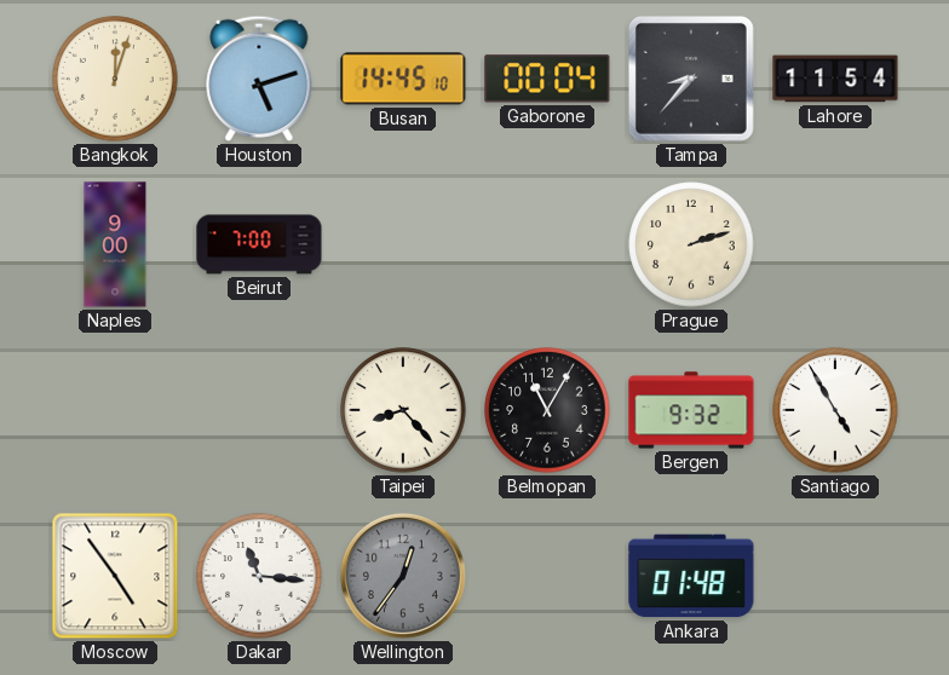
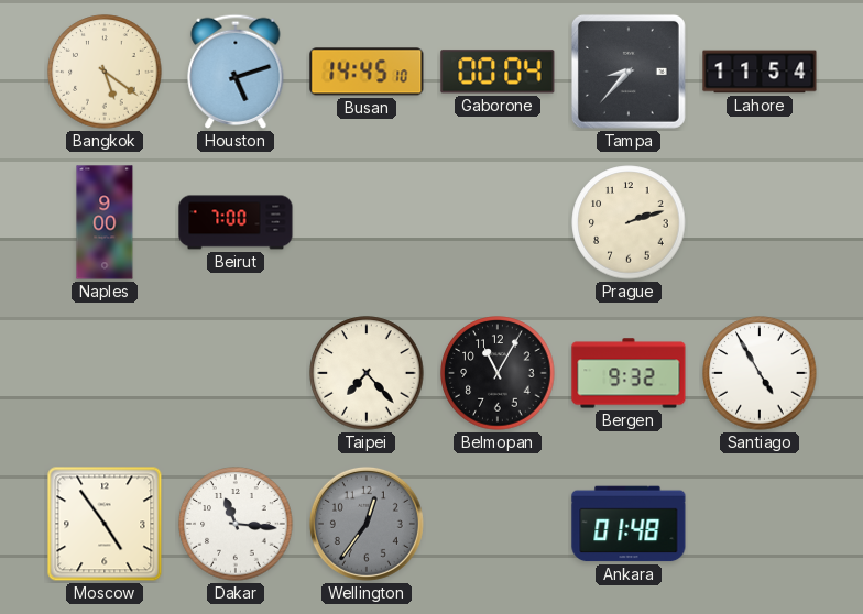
Bangkok: 12:03 -> 5:21 (105, 72)
Taipei: 8:23 -> 7:23 (367, 373)
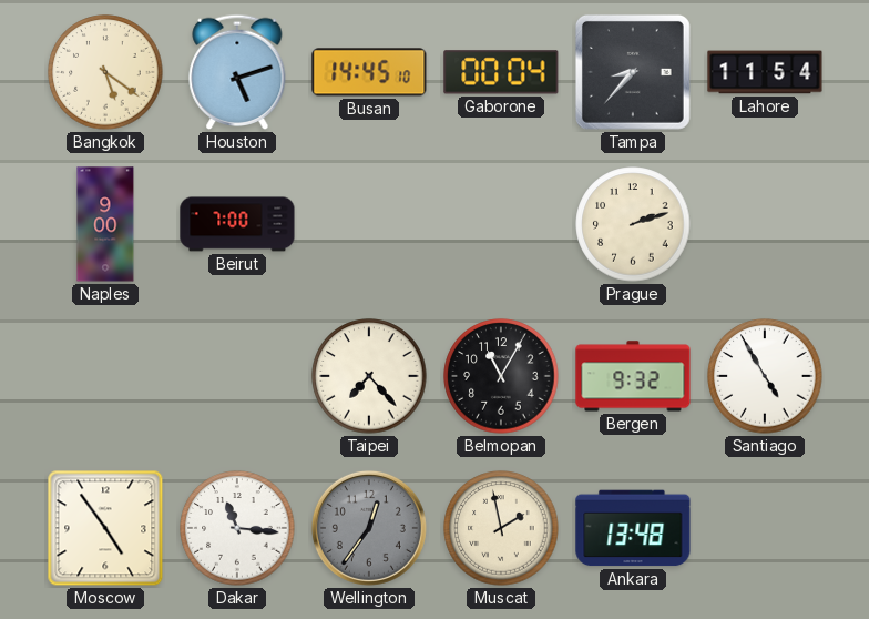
Muscat: none -> 1:58 (501, 528)
Ankara: 01:48 -> 13:48 (633, 528)
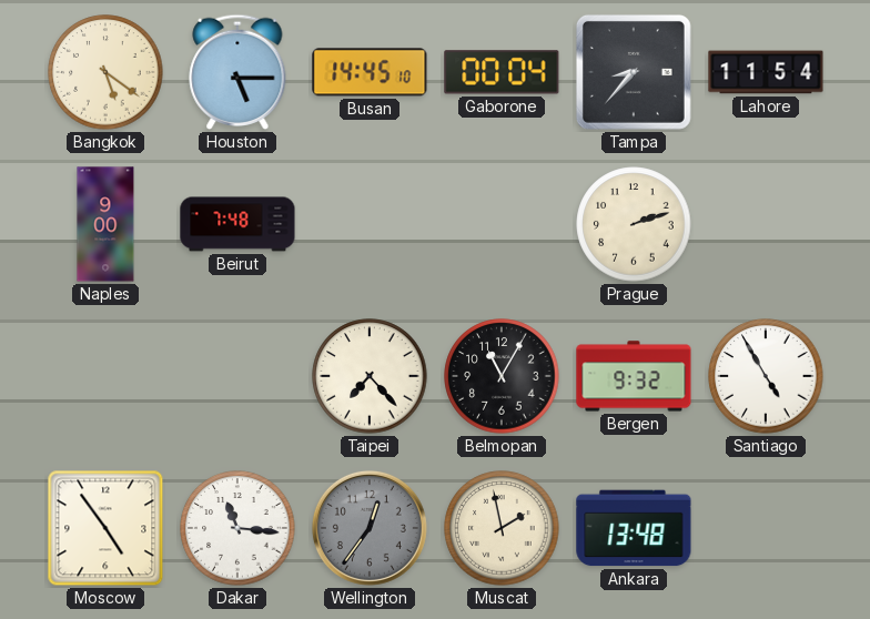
Houston: 5:12 -> 5:15 (237, 72)
Beirut: 7:00 -> 7:48 (237, 224)
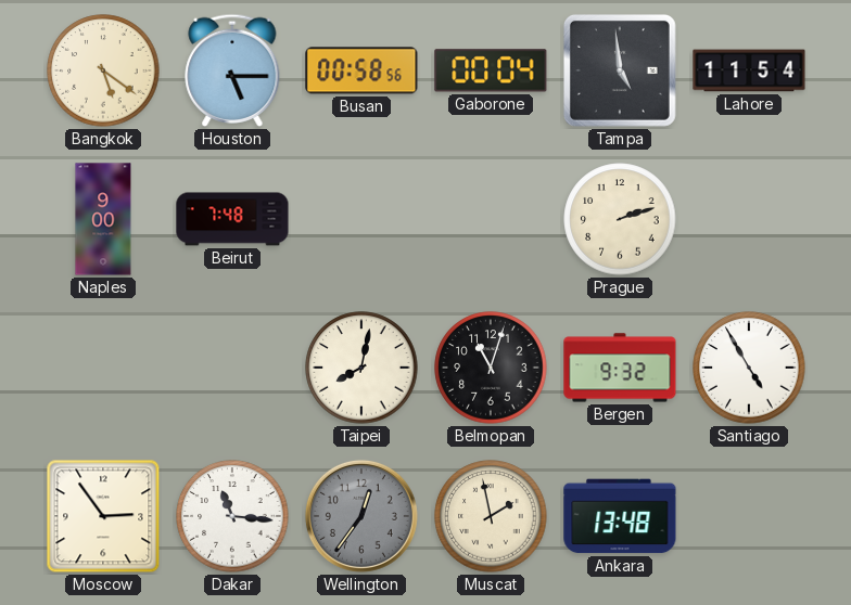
Busan: 14:45 -> 00:58 (361, 70)
Tampa: 8:37 -> 4:59 (620, 70)
Taipei: 7:23 -> 8:02 (361, 368)
Belmopan: 11:05 -> 11:03 (491, 368)
Moscow: 4:54 -> 2:54 (103, 516)
